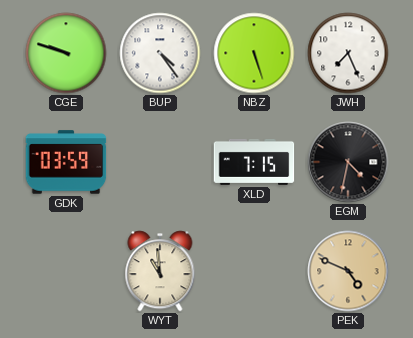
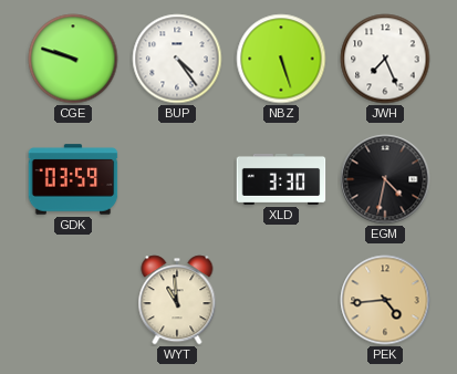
XLD: 7:15 -> 3:30 (281, 179)
PEK: 4:49 -> 4:44 (385, 300)
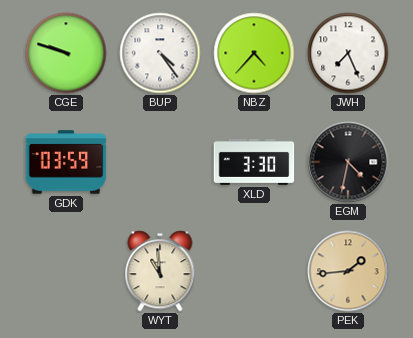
NBZ: 5:27 -> 4:37 (254, 53)
PEK: 4:44 -> 1:44 (348, 271)
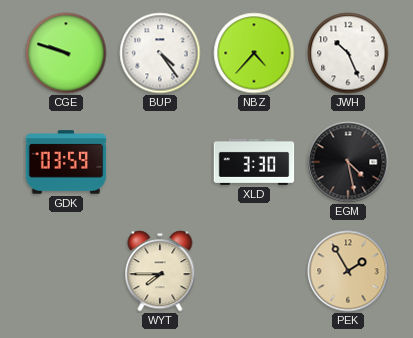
JWH: 7:26 -> 10:26 (348, 53)
EGM: 4:32 -> 4:28 (348, 162)
WYT: 10:59 -> 7:45 (160, 271)
PEK: 1:44 -> 1:55 (348, 271)
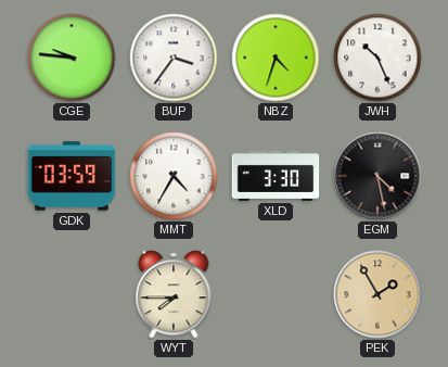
CGE: 9:48 -> 9:46 (72, 58)
BUP: 4:24 -> 3:36 (174, 58)
NBZ: 4:37 -> 4:33 (276, 58)
MMT: none -> 4:35 (174, 176)
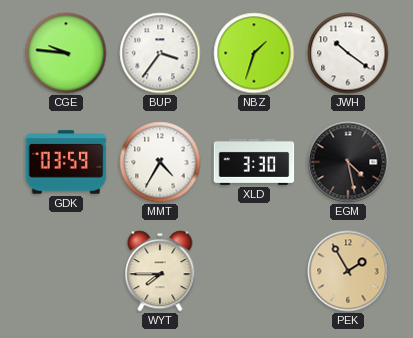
NBZ: 4:33 -> 1:33 (254, 53)
JWH: 10:26 -> 10:21 (348, 53)
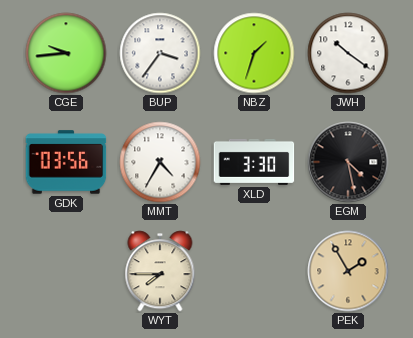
CGE: 9:46 -> 9:44 (66, 53)
GDK: 03:59 -> 03:56 (66, 162)
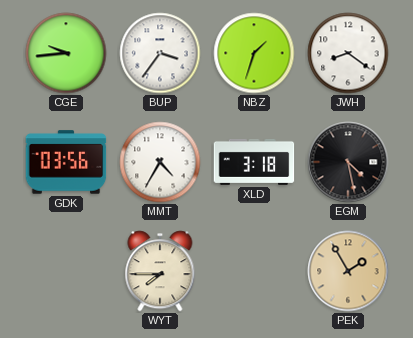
JWH: 10:21 -> 8:21 (348, 53)
XLD: 3:30 -> 3:18 (254, 162)
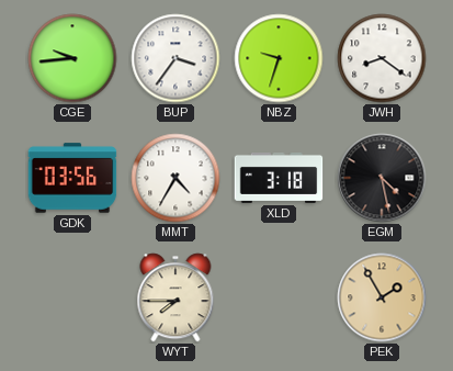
NBZ: 1:33 -> 9:33 (279, 58)
